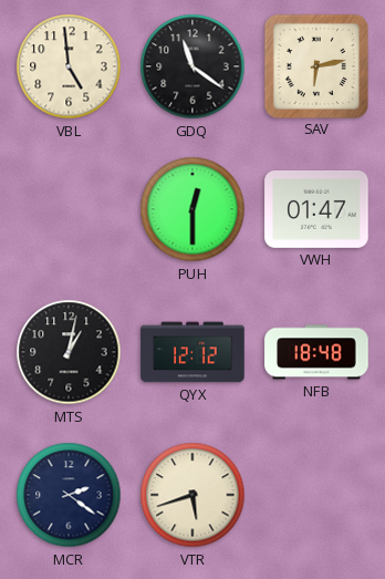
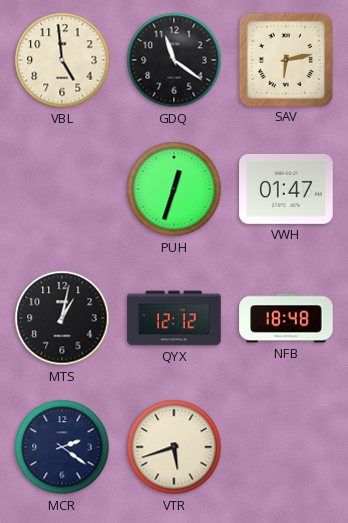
PUH: 12:30 -> 12:33 (174, 189)
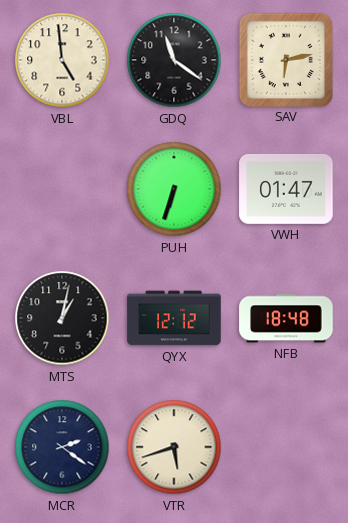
PUH: 12:33 -> 6:33 (174, 189)
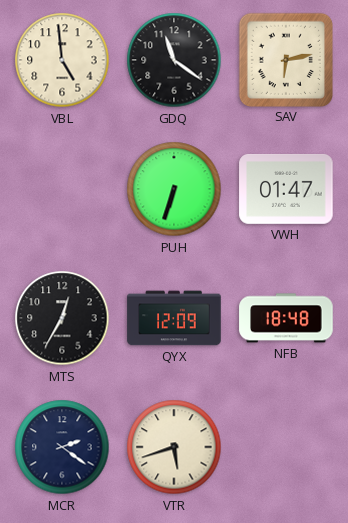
MTS: 1:02 -> 12:35 (62, 318)
QYX: 12:12 -> 12:09 (174, 318)
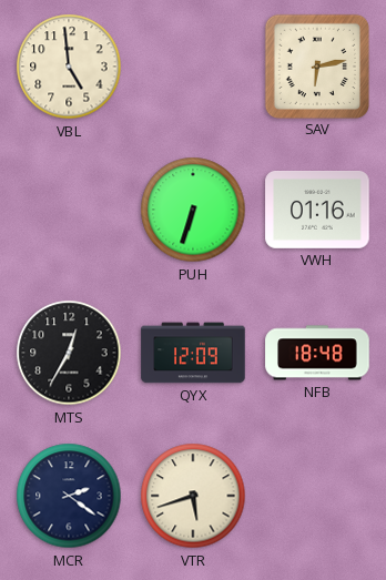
GDQ: 11:21 -> none (174, 60)
VWH: 01:47 -> 01:16 (317, 210)
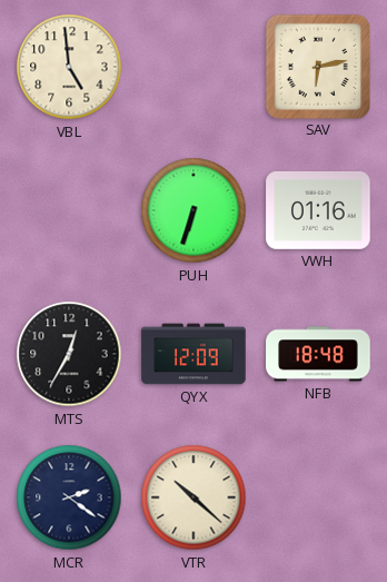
VTR: 5:42 -> 10:22 (193, 497)
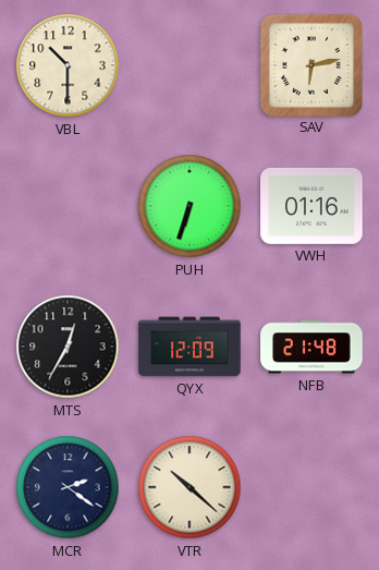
VBL: 4:59 -> 10:30 (68, 65)
NFB: 18:48 -> 21:48 (311, 347)
